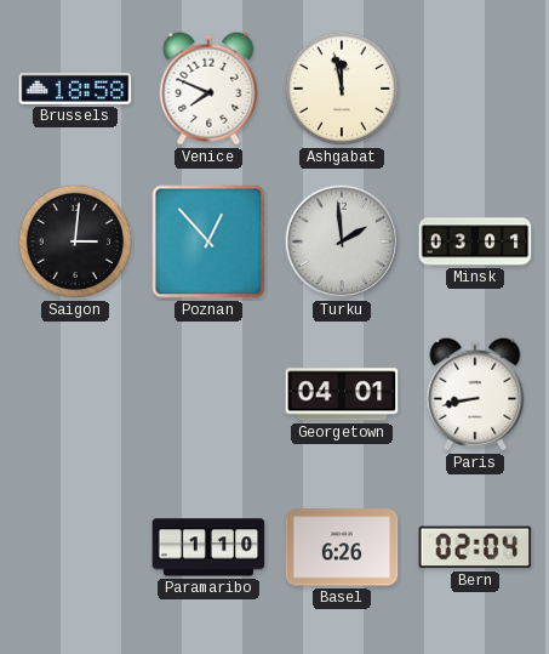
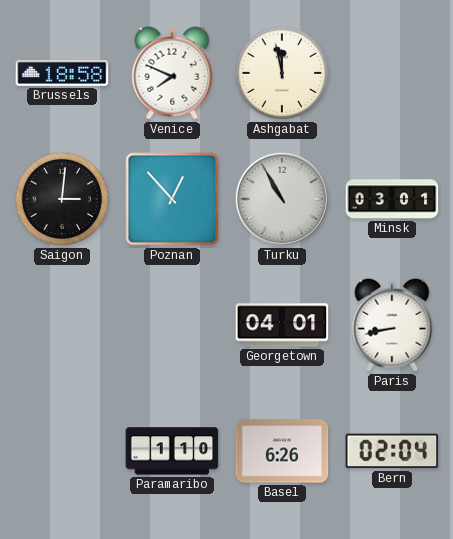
Turku: 1:59 -> 10:55 (282, 199)
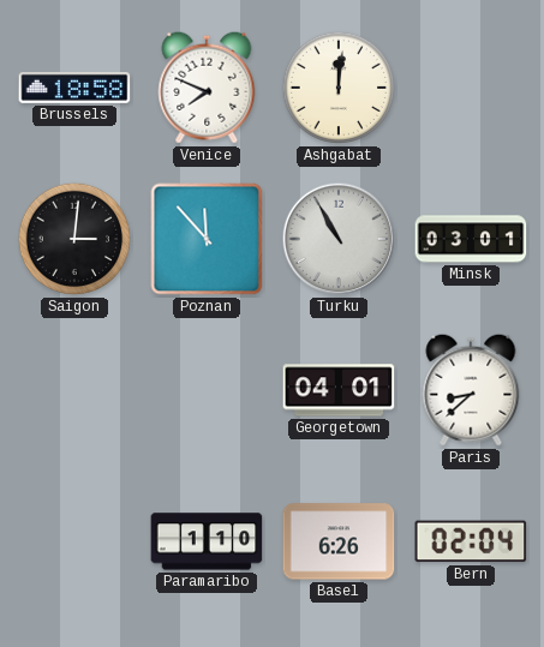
Ashgabat: 11:58 -> 12:01 (339, 88)
Poznan: 12:53 -> 11:53 (207, 239)
Paris: 8:43 -> 8:38 (471, 390)
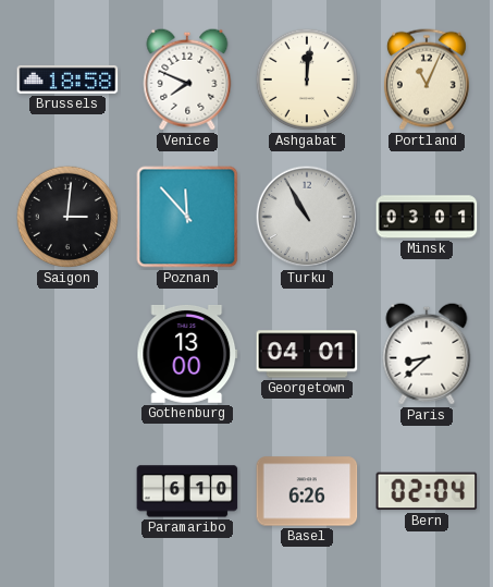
Portland: none -> 11:04 (427, 80)
Gothenburg: none -> 13:00 (187, 354)
Paramaribo: 1:10 -> 6:10 (187, 491)
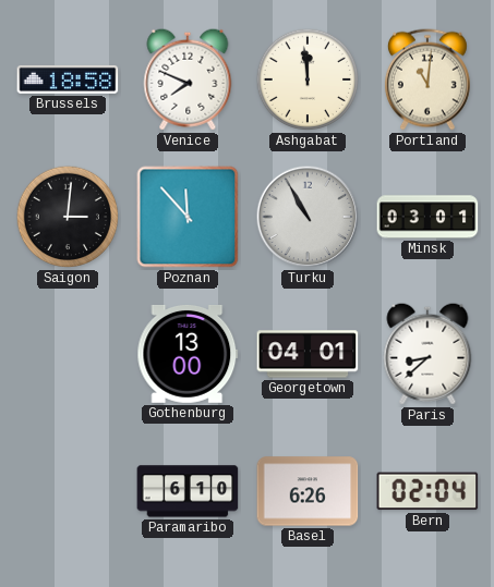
Ashgabat: 12:01 -> 11:59 (308, 80)
Portland: 11:04 -> 11:01 (427, 80)
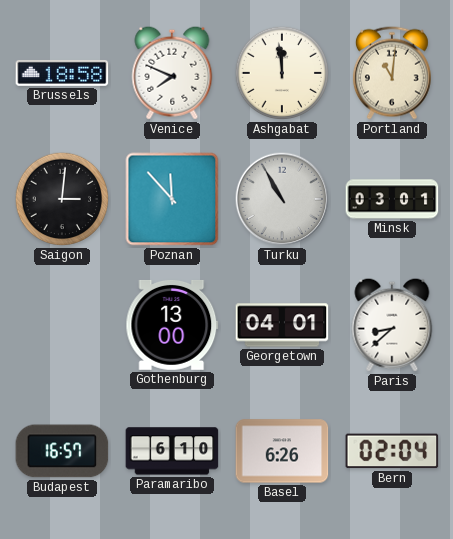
Budapest: none -> 16:57 (62, 451)
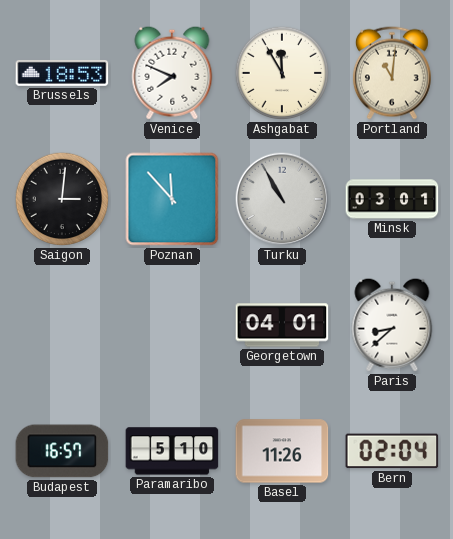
Brussels: 18:58 -> 18:53 (62, 73)
Ashgabat: 11:59 -> 11:55 (282, 73)
Gothenburg: 13:00 -> none (172, 325)
Paramaribo: 6:10 -> 5:10 (172, 451)
Basel: 6:26 -> 11:26 (282, 451)
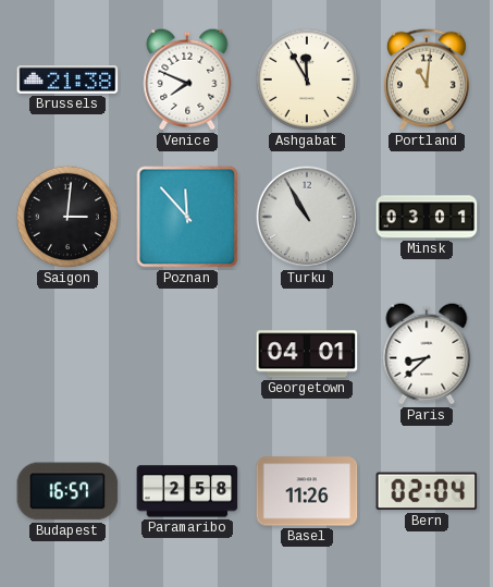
Brussels: 18:53 -> 21:38 (67, 80)
Paramaribo: 5:10 -> 2:58 (187, 491)
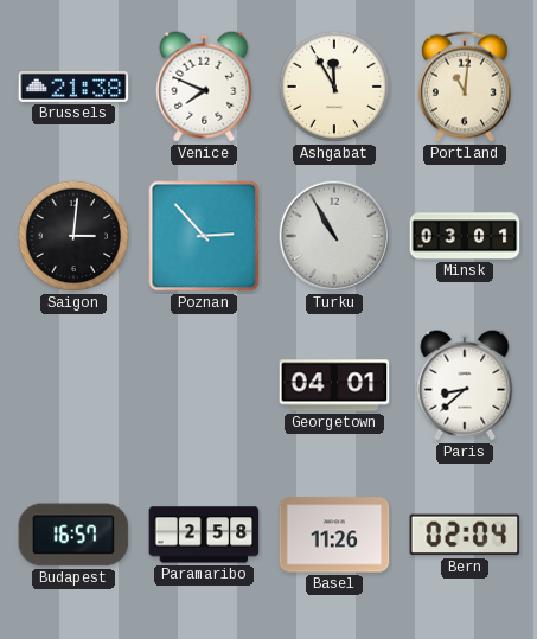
Poznan: 11:53 -> 2:53 (204, 236)
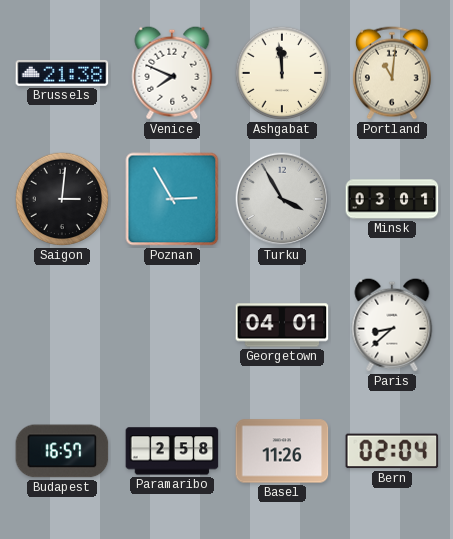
Ashgabat: 11:55 -> 11:59 (282, 73)
Poznan: 2:53 -> 2:55 (172, 199)
Turku: 10:55 -> 3:55 (282, 199)
